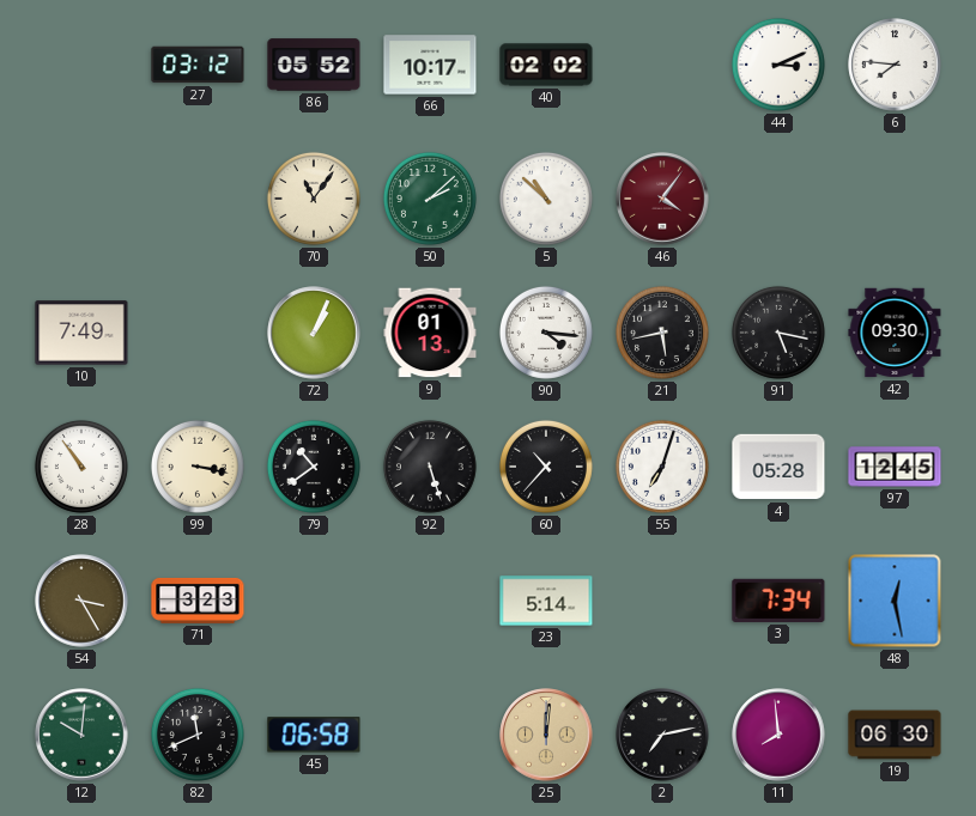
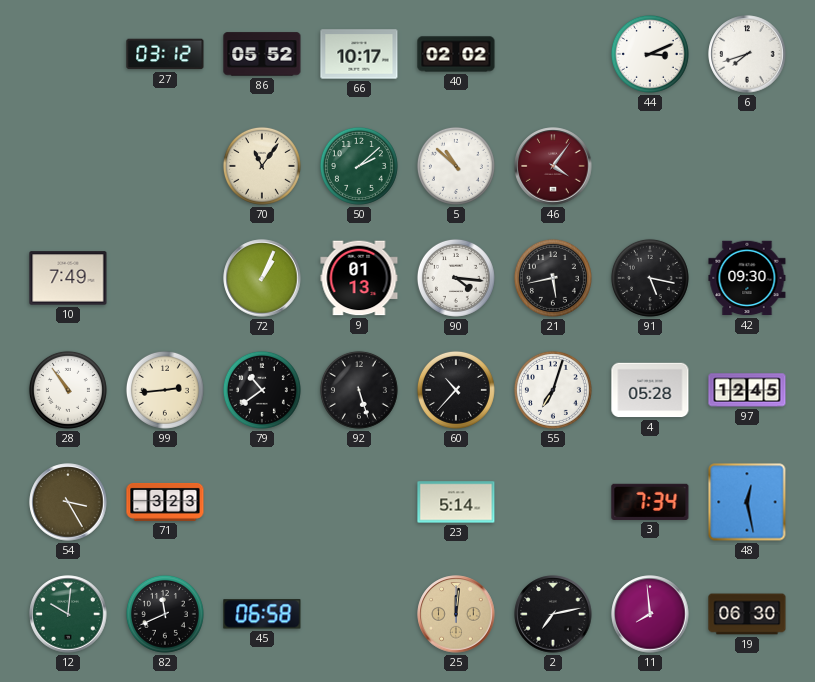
6: 7:46 -> 7:42 (747, 54)
99: 3:17 -> 2:44 (165, 390)
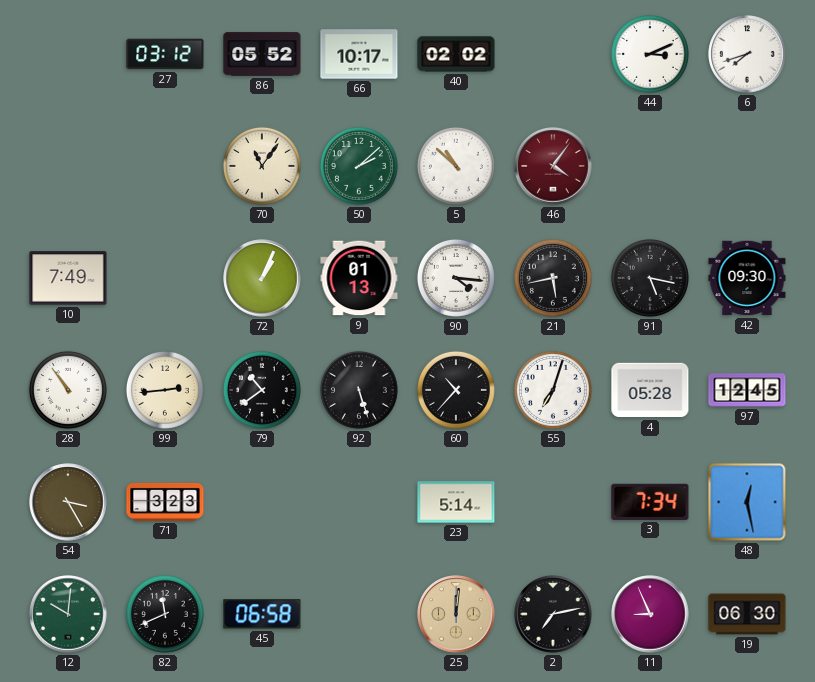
11: 7:59 -> 8:56 (650, 614)
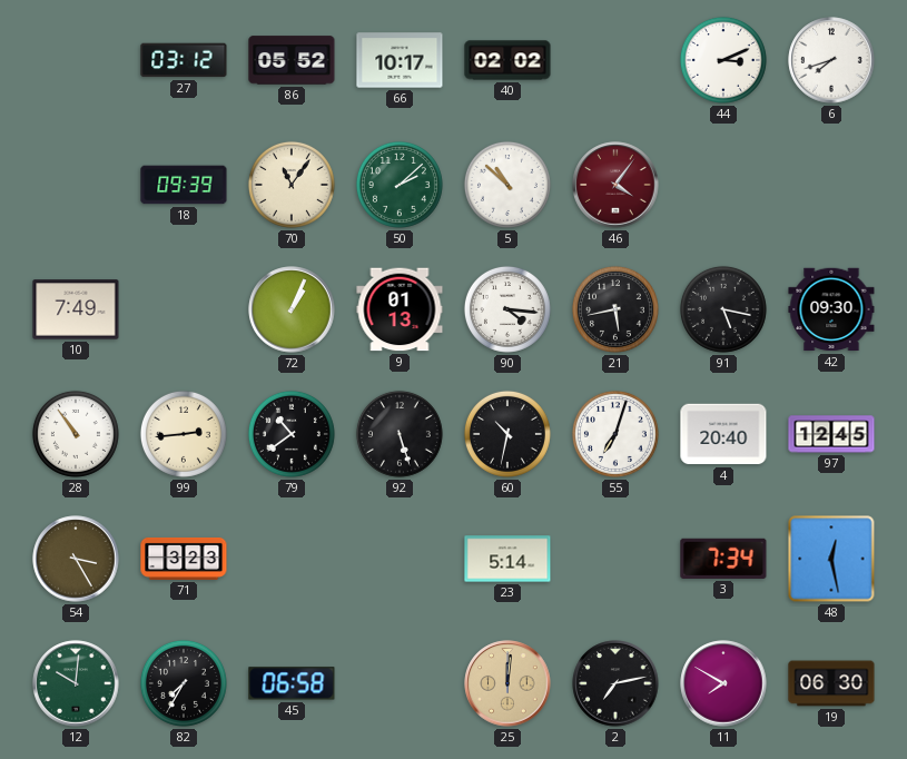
18: none -> 09:39 (184, 185)
60: 10:37 -> 10:32 (507, 434)
4: 05:28 -> 20:40 (723, 434)
82: 11:41 -> 7:35 (184, 683)
11: 8:56 -> 7:50 (723, 683)
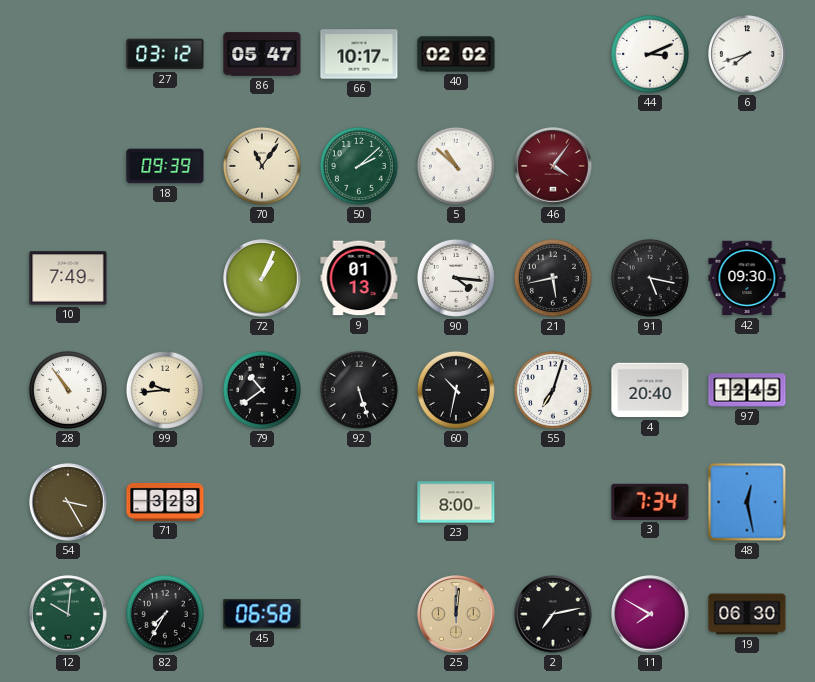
86: 05:52 -> 05:47 (262, 54)
99: 2:44 -> 9:44 (165, 390)
23: 5:14 -> 8:00 (456, 502)
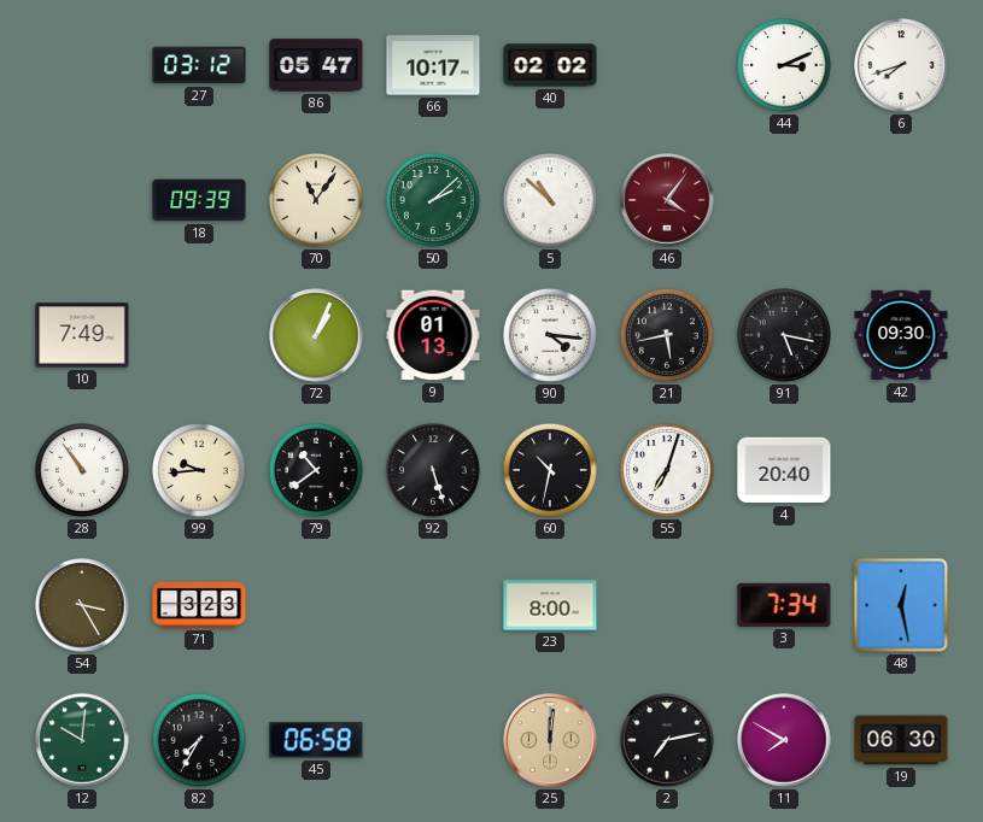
97: 12:45 -> none (747, 390)
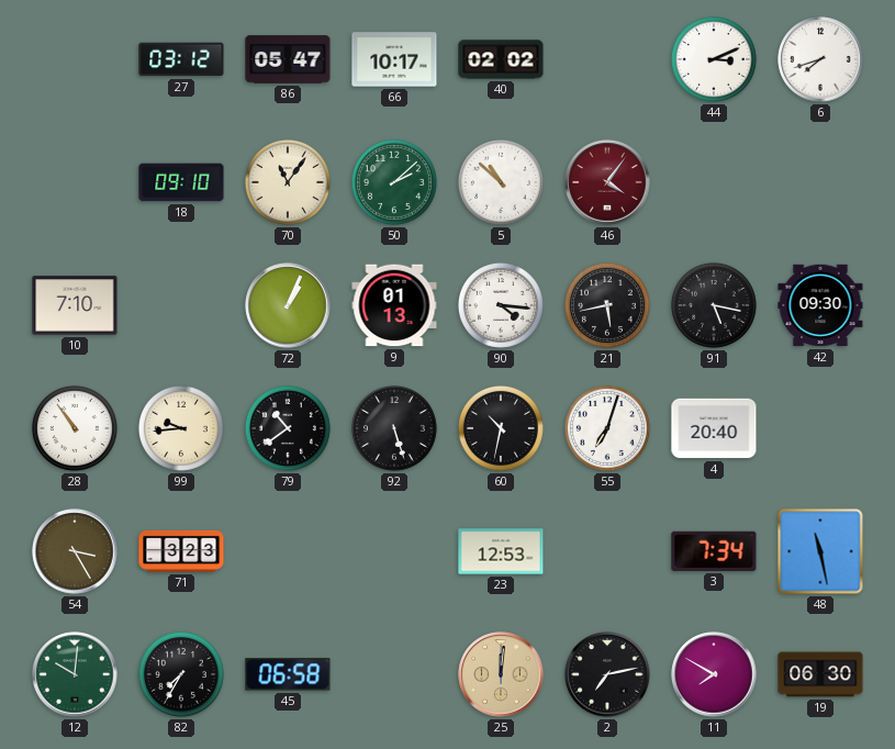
18: 09:39 -> 09:10 (181, 182)
10: 7:49 -> 7:10 (75, 305)
23: 8:00 -> 12:53 (501, 551)
48: 12:28 -> 11:28 (820, 551)
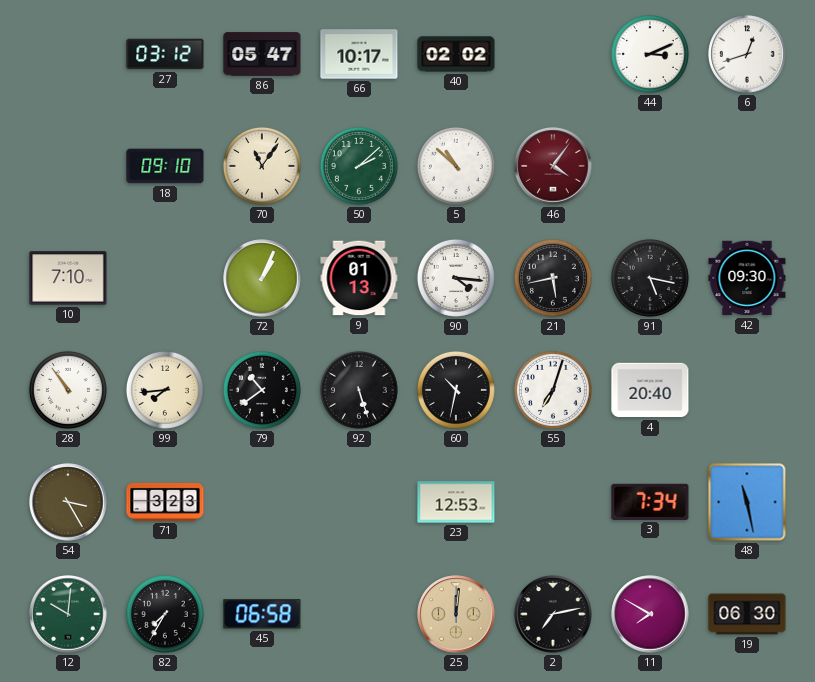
6: 7:42 -> 12:42 (747, 54)
99: 9:44 -> 7:44 (165, 390)
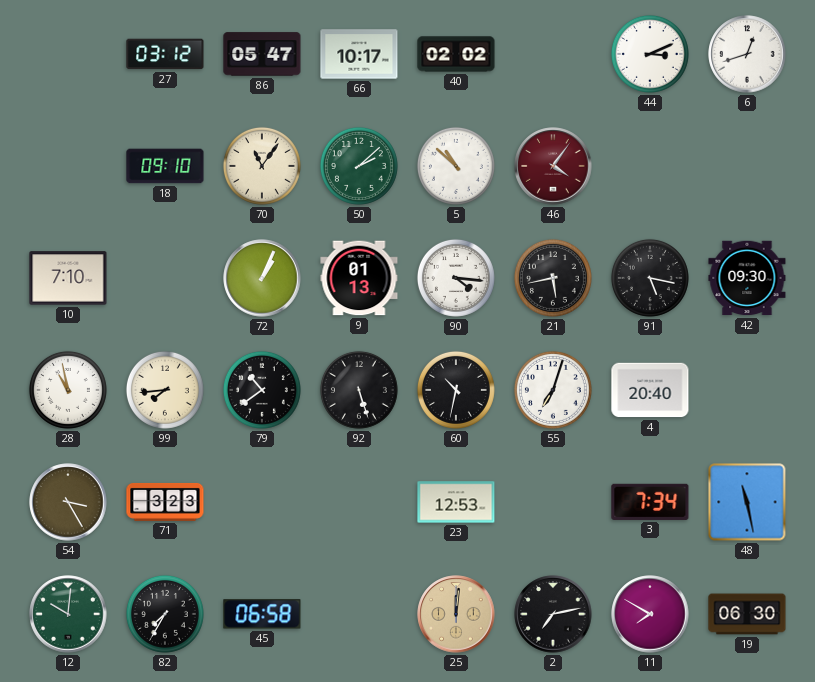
28: 10:54 -> 10:58 (68, 390)
